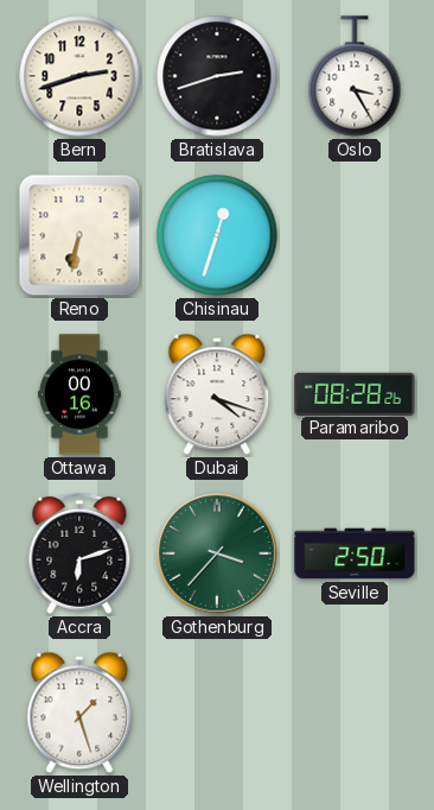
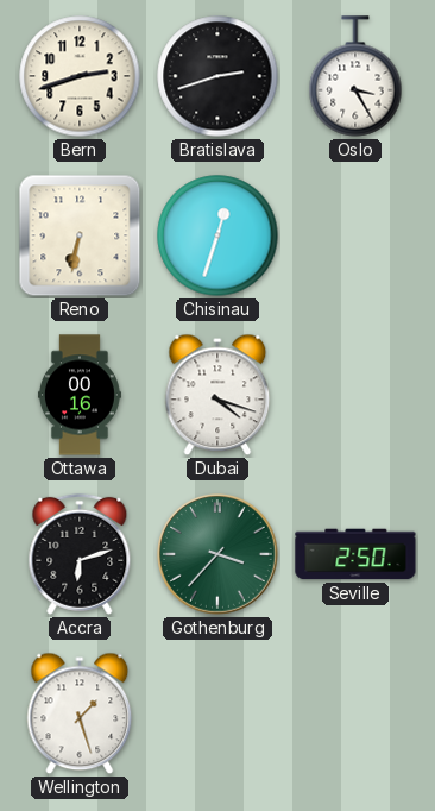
Paramaribo: 08:28 -> none (355, 393)
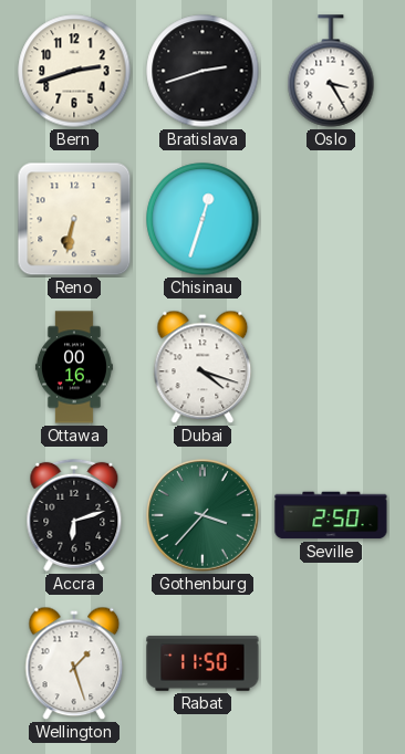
Rabat: none -> 11:50 (202, 663)
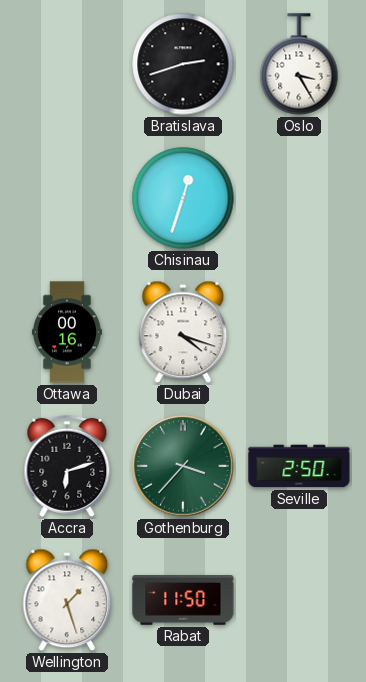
Bern: 2:42 -> none (74, 71)
Reno: 6:32 -> none (74, 219)
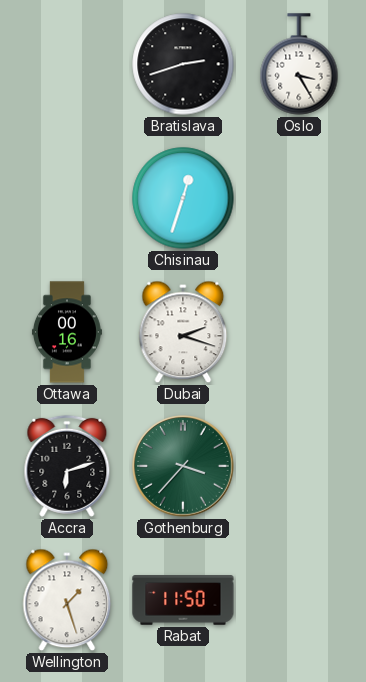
Dubai: 4:18 -> 2:18 (183, 332)
Seville: 2:50 -> none (299, 466)
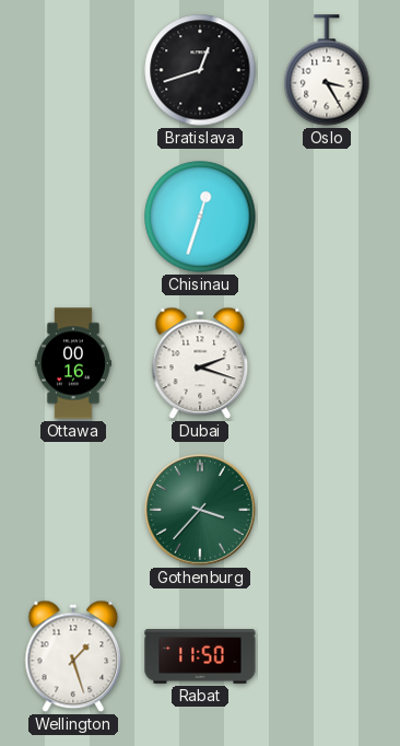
Bratislava: 2:42 -> 12:42 (200, 70)
Accra: 6:12 -> none (67, 466)
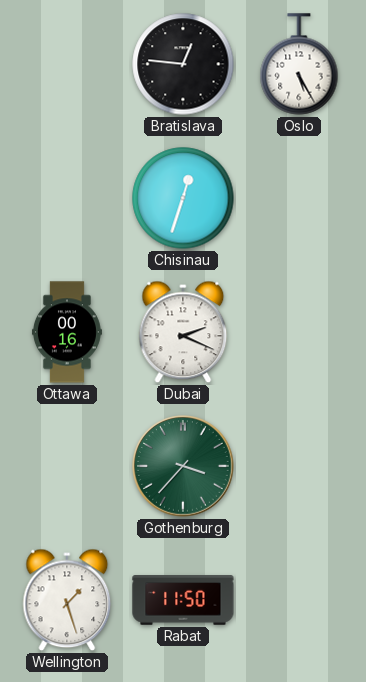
Bratislava: 12:42 -> 12:46 (183, 64)
Oslo: 3:25 -> 5:25 (299, 64)
Dubai: 2:18 -> 2:19 (183, 332)
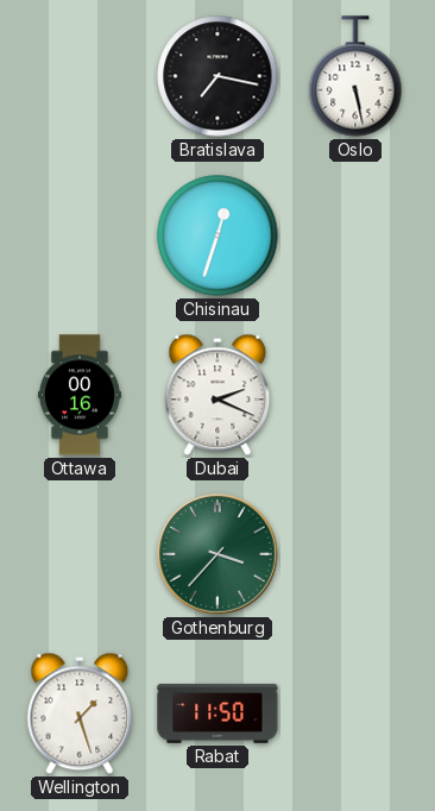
Bratislava: 12:46 -> 7:17 (218, 76)
Oslo: 5:25 -> 5:28 (355, 76)
